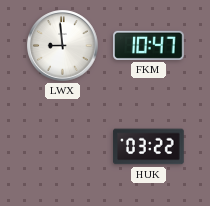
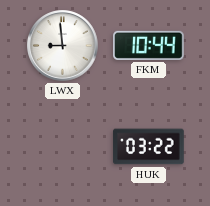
FKM: 10:47 -> 10:44 (149, 45)
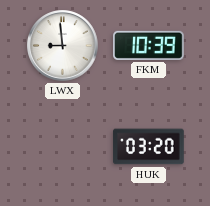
FKM: 10:44 -> 10:39 (149, 45)
HUK: 03:22 -> 03:20 (149, 147)
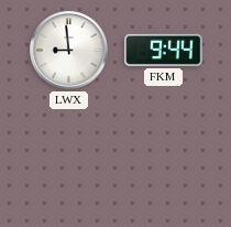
FKM: 10:39 -> 9:44 (164, 50)
HUK: 03:20 -> none (149, 147)
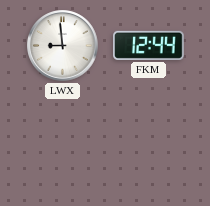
FKM: 9:44 -> 12:44 (149, 45)
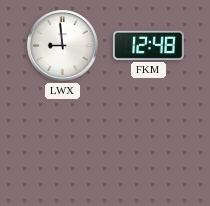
FKM: 12:44 -> 12:48 (149, 45)
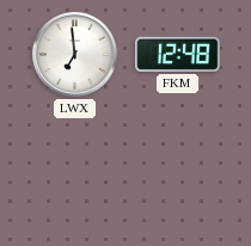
LWX: 8:59 -> 6:59 (75, 55)
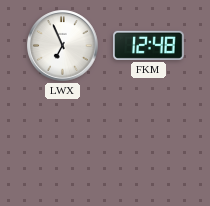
LWX: 6:59 -> 6:56 (63, 46)
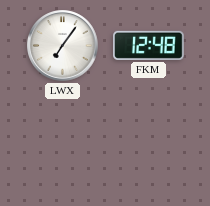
LWX: 6:56 -> 7:06 (63, 46)
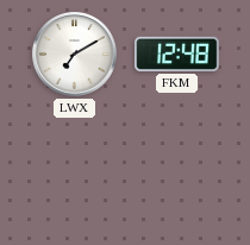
LWX: 7:06 -> 7:10 (75, 55)
